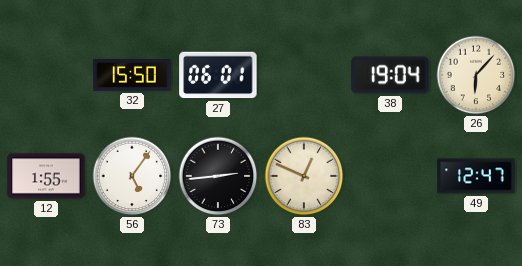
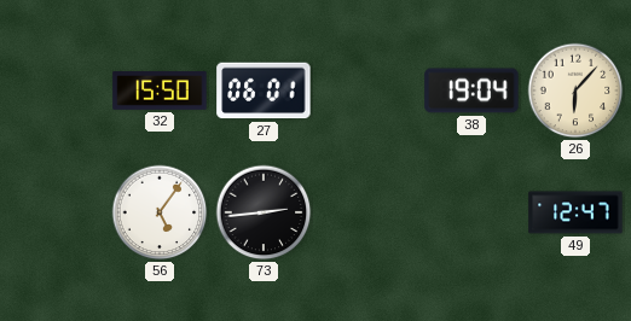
12: 1:55 -> none (46, 176)
83: 12:49 -> none (304, 176)
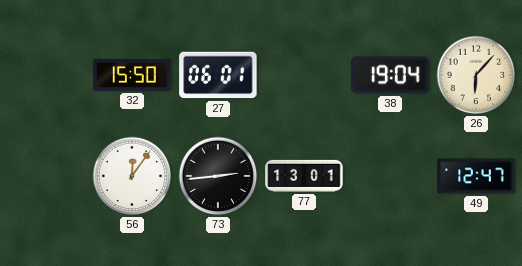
56: 5:06 -> 12:06 (132, 176)
77: none -> 13:01 (304, 176)
